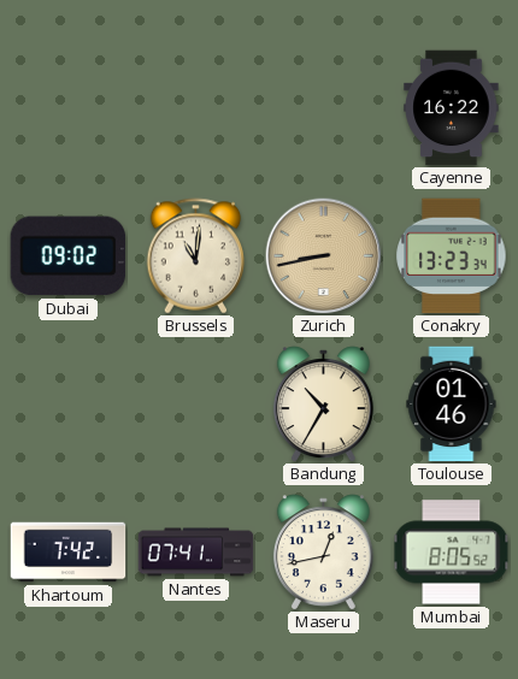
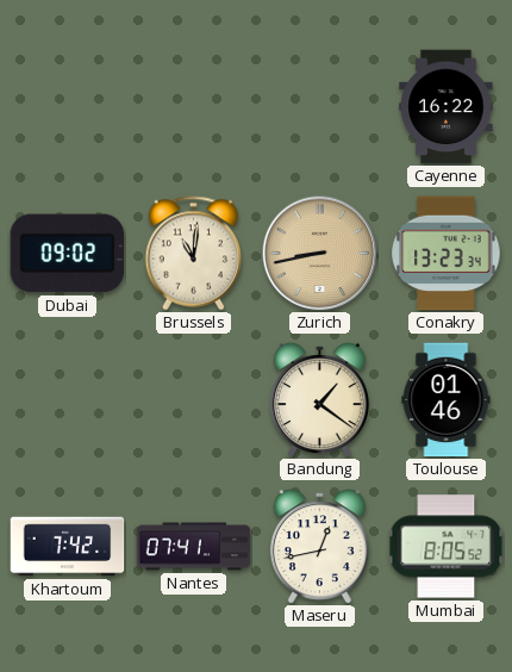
Bandung: 10:35 -> 1:21 (319, 400)
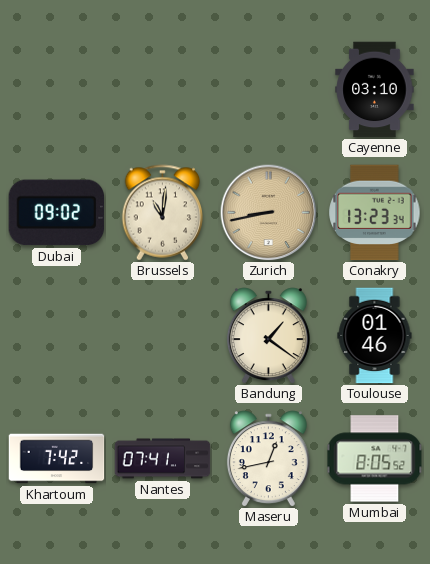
Cayenne: 16:22 -> 03:10 (375, 90)
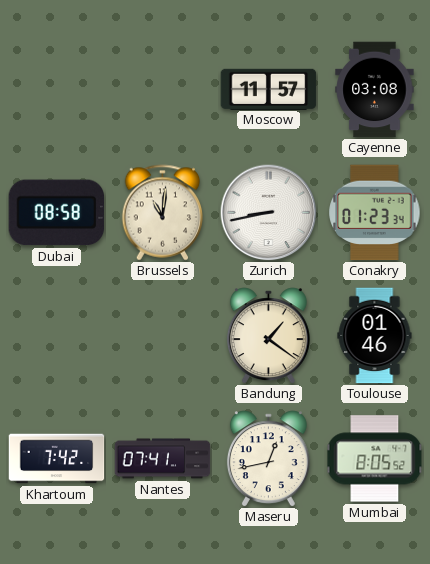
Moscow: none -> 11:57 (269, 89)
Cayenne: 03:10 -> 03:08 (375, 90)
Dubai: 09:02 -> 08:58 (57, 213)
Zurich dial: champagne -> white (269, 213)
Conakry: 13:23 -> 01:23 (375, 213)
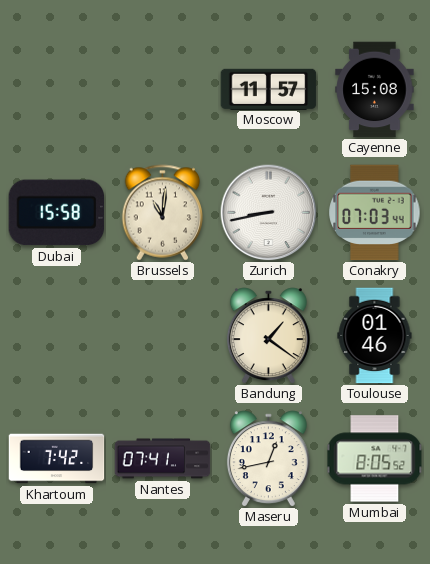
Cayenne: 03:08 -> 15:08 (375, 90)
Dubai: 08:58 -> 15:58 (57, 213)
Conakry: 01:23 -> 07:03 (375, 213)
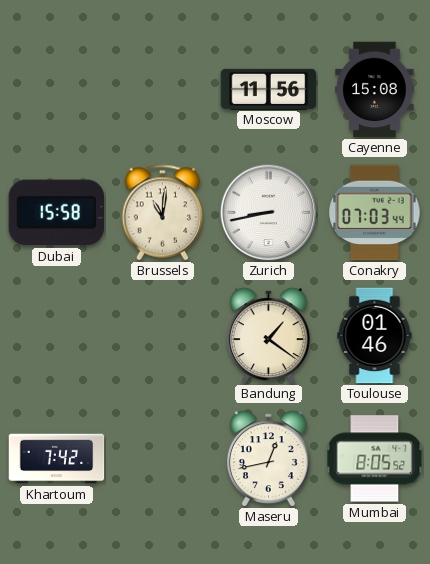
Moscow: 11:57 -> 11:56 (269, 89)
Nantes: 07:41 -> none (163, 459)
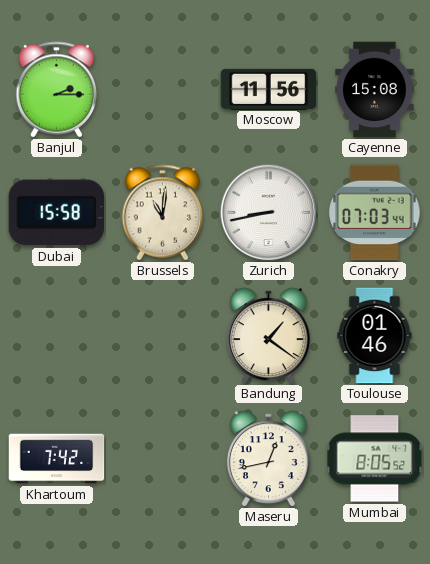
Banjul: none -> 2:15 (57, 90)
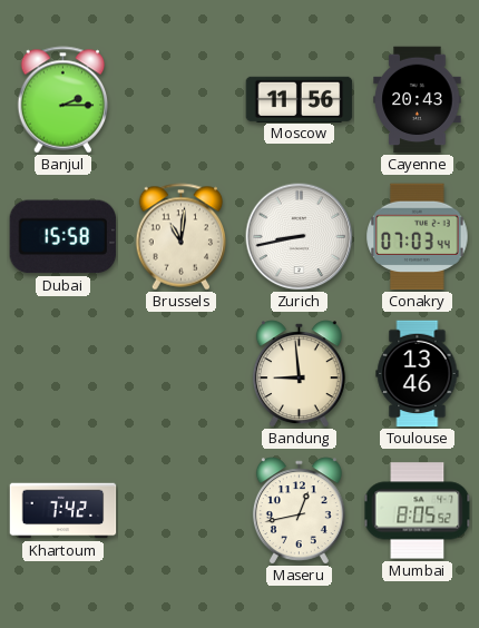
Cayenne: 15:08 -> 20:43 (418, 100)
Bandung: 1:21 -> 8:59 (299, 374)
Toulouse: 01:46 -> 13:46 (418, 374)
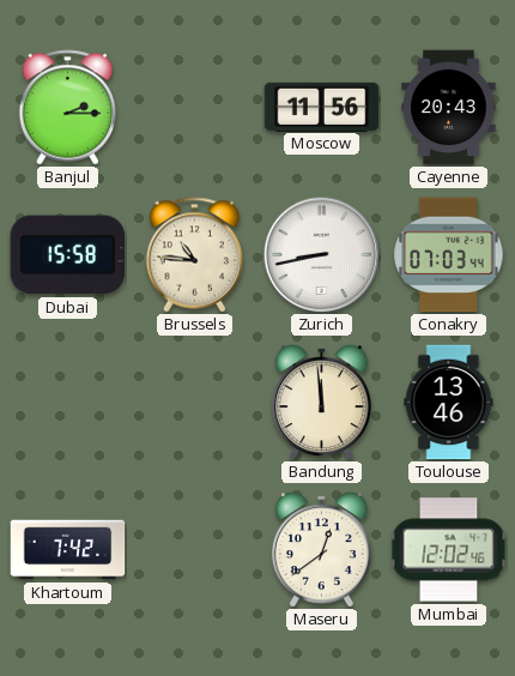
Brussels: 11:01 -> 10:46 (195, 255)
Bandung: 8:59 -> 11:59 (321, 403)
Maseru: 12:43 -> 12:39 (321, 550)
Mumbai: 8:05 -> 12:02 (449, 550)
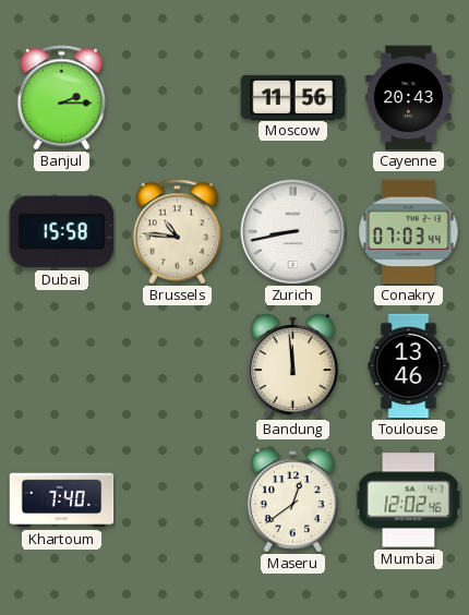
Khartoum: 7:42 -> 7:40 (62, 501)
